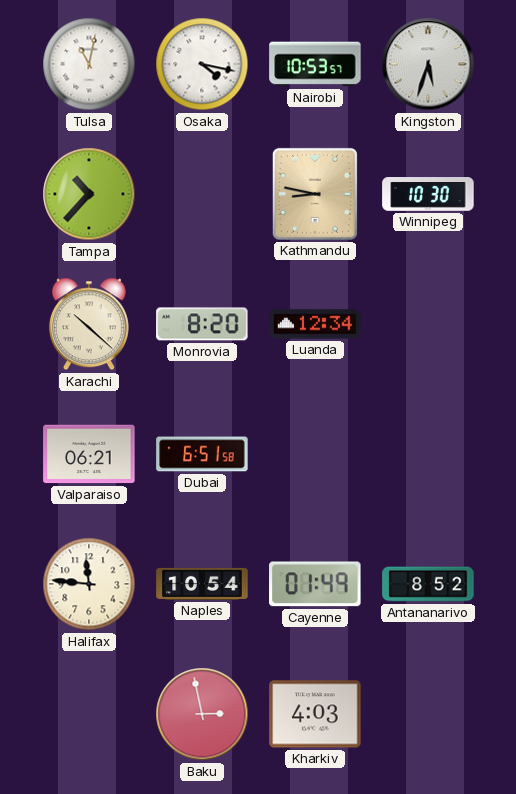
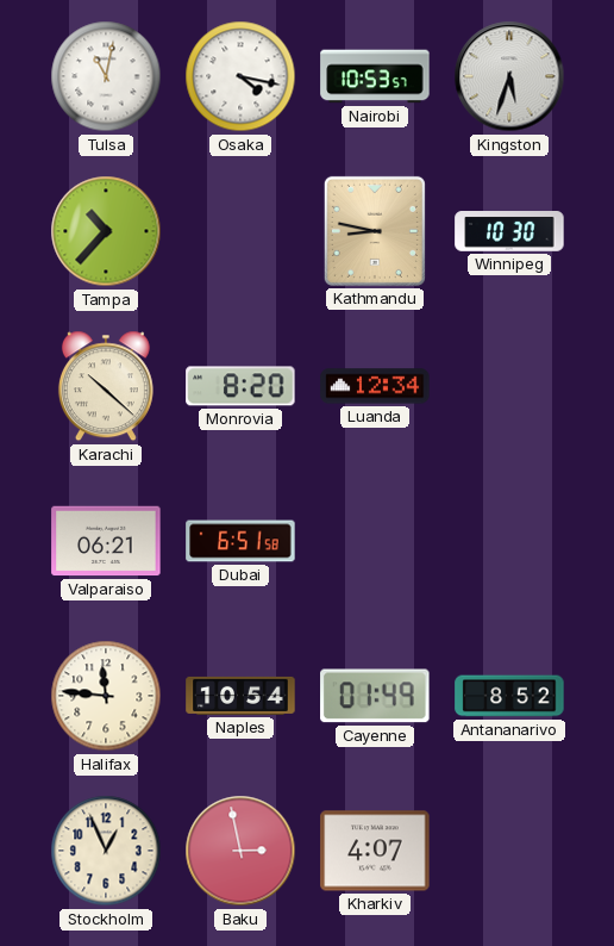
Stockholm: none -> 12:56 (106, 851)
Kharkiv: 4:03 -> 4:07 (375, 851)
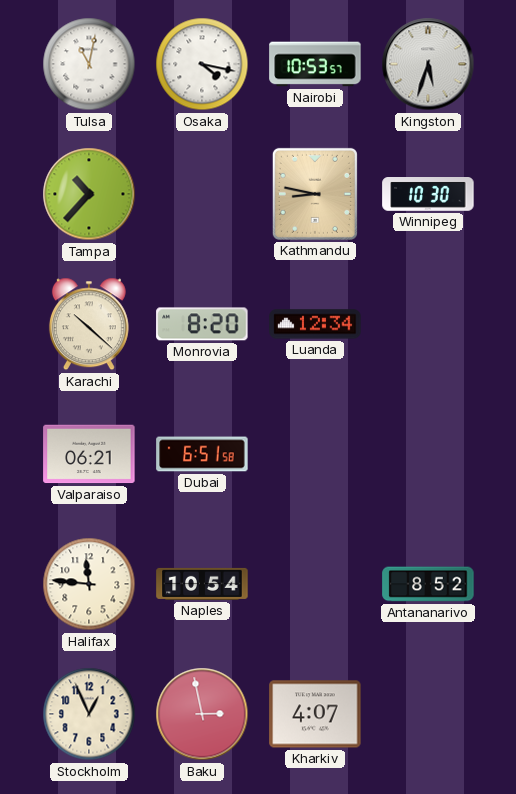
Cayenne: 01:49 -> none (375, 696)
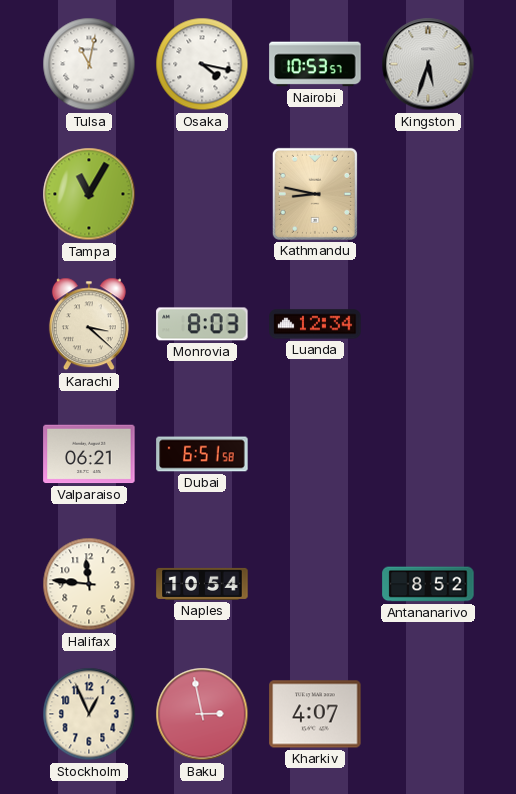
Tampa: 10:37 -> 11:05 (89, 194)
Winnipeg: 10:30 -> none (428, 195)
Karachi: 10:22 -> 3:22 (89, 324)
Monrovia: 8:20 -> 8:03 (202, 324)
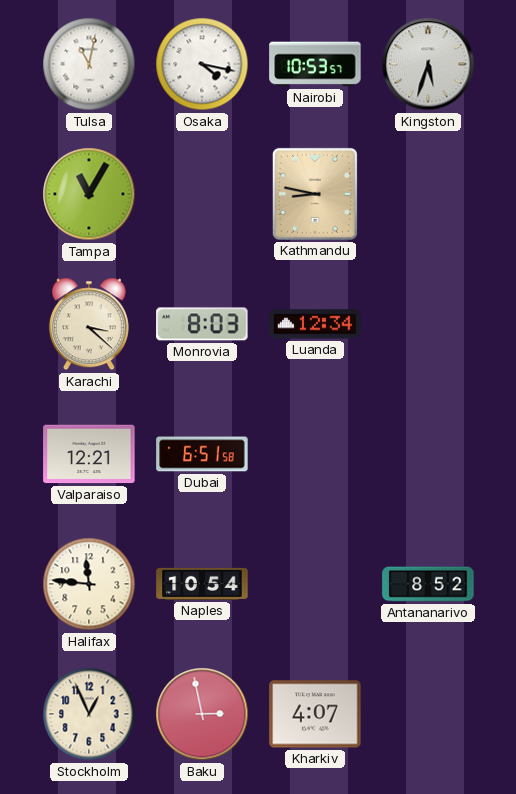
Valparaiso: 06:21 -> 12:21 (89, 454)
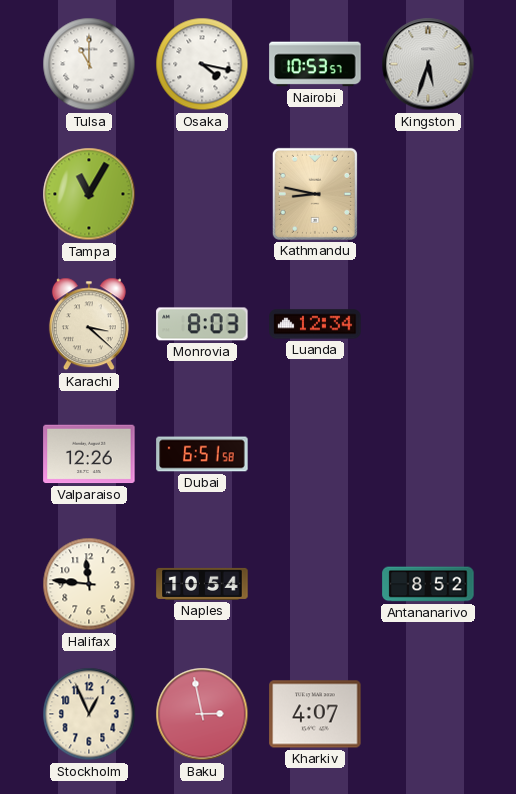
Tulsa: 11:02 -> 11:00 (89, 64)
Valparaiso: 12:21 -> 12:26 (89, 454)
